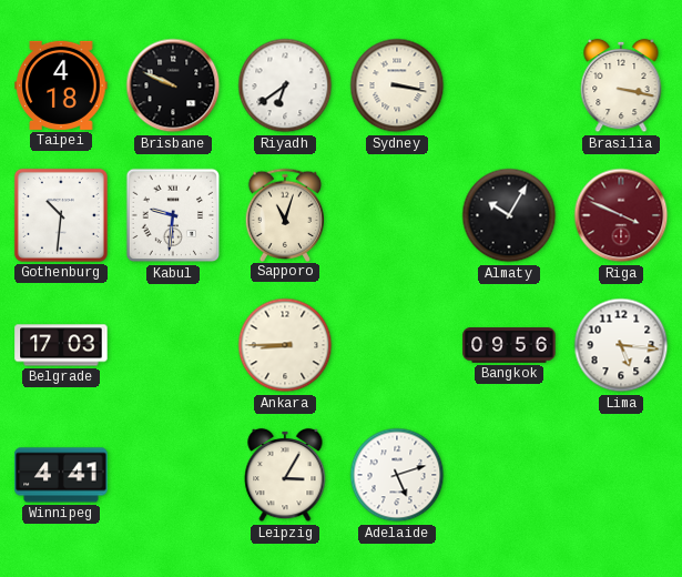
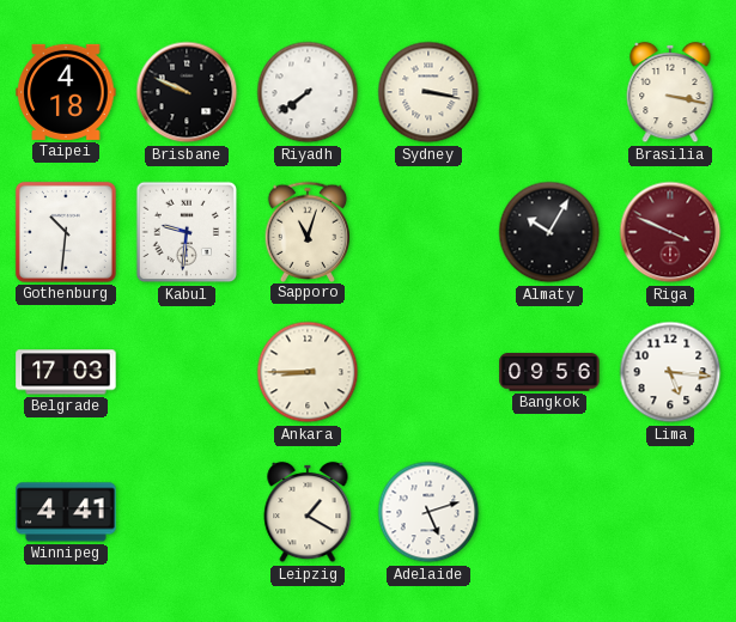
Riyadh: 6:39 -> 7:39 (308, 92)
Leipzig: 3:05 -> 1:20 (308, 512)
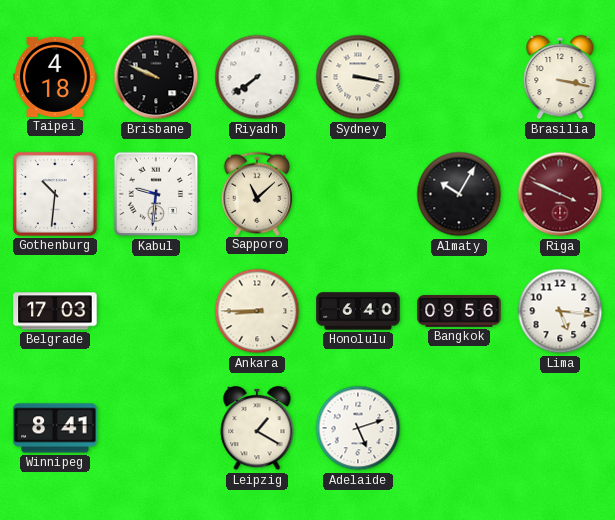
Sapporo: 11:03 -> 11:08 (257, 193)
Honolulu: none -> 6:40 (358, 311)
Winnipeg: 4:41 -> 8:41 (55, 428)
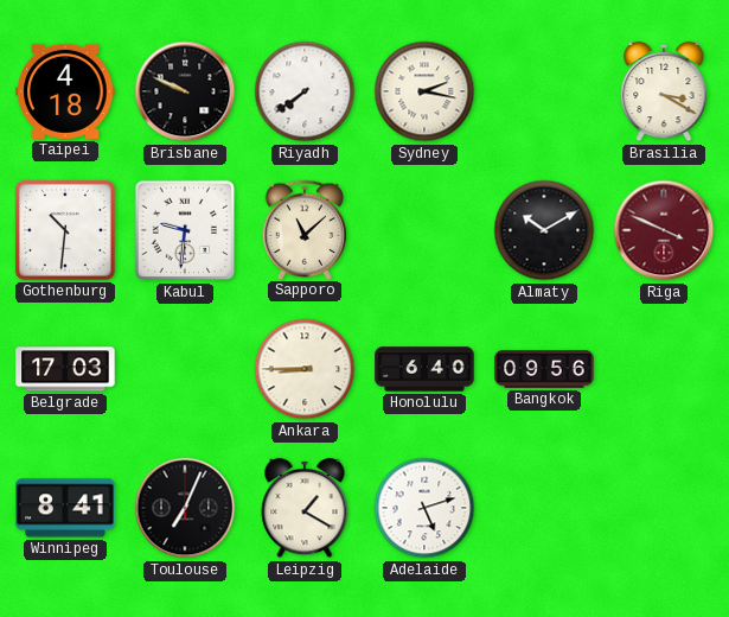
Sydney: 3:17 -> 2:17 (424, 91)
Brasilia: 3:17 -> 3:20 (664, 91)
Almaty: 10:05 -> 10:10 (544, 230)
Lima: 5:16 -> none (560, 311)
Toulouse: none -> 7:04 (185, 508)
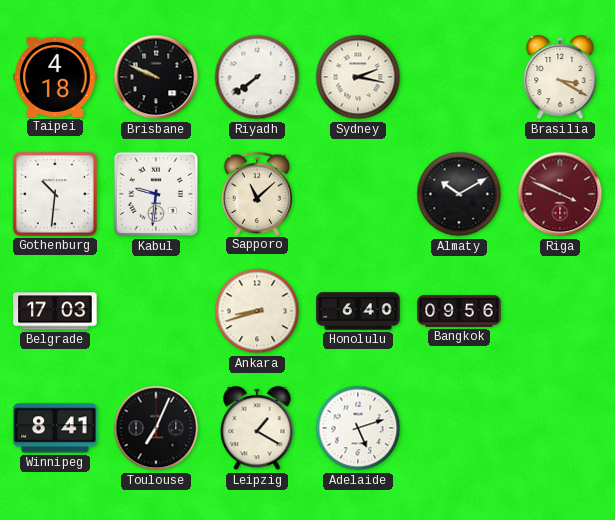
Ankara: 8:45 -> 8:42 (257, 311)
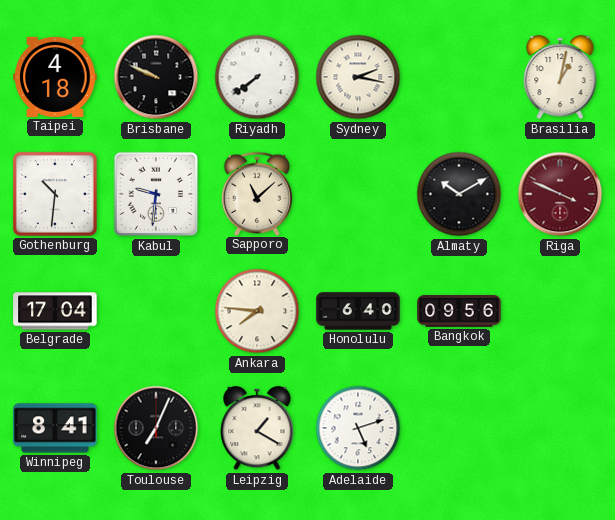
Brasilia: 3:20 -> 1:02 (560, 77)
Belgrade: 17:03 -> 17:04 (55, 311)
Ankara: 8:42 -> 7:46 (257, 311)
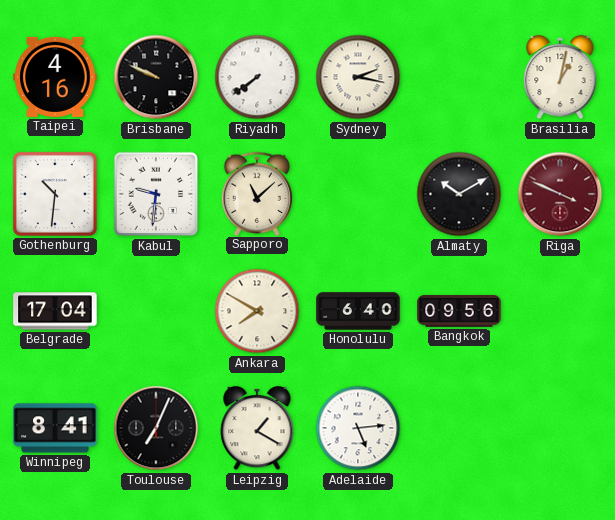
Taipei: 4:18 -> 4:16 (55, 77)
Ankara: 7:46 -> 7:50 (257, 311)
Adelaide: 5:12 -> 5:14 (358, 428)
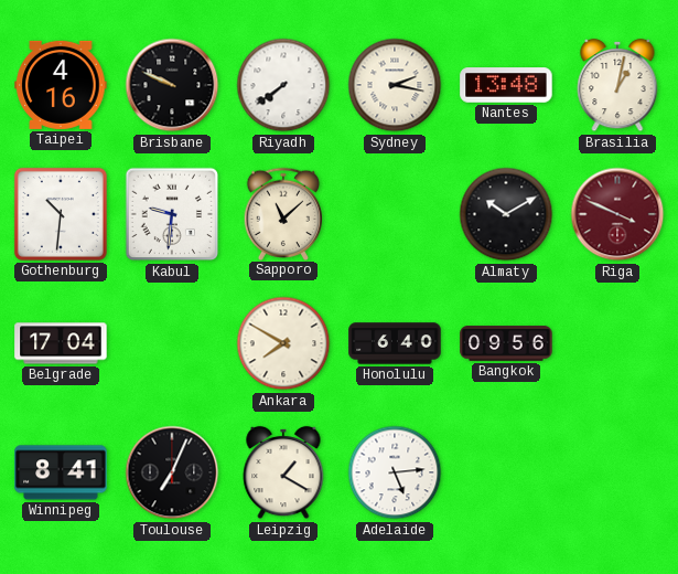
Nantes: none -> 13:48 (506, 85)
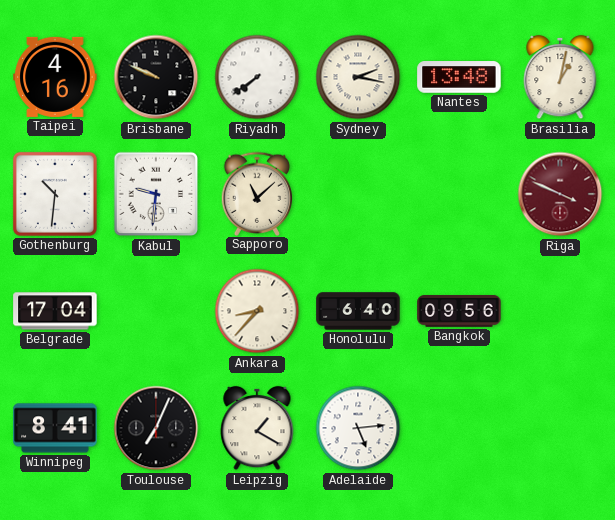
Almaty: 10:10 -> none (506, 214)
Ankara: 7:50 -> 8:37 (257, 311)
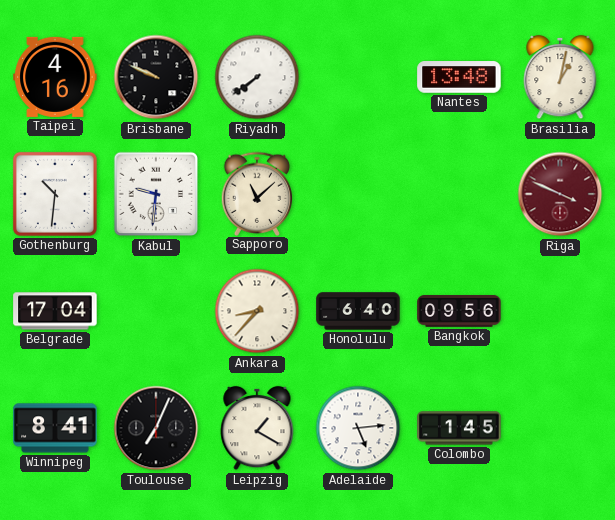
Sydney: 2:17 -> none (358, 77)
Colombo: none -> 1:45 (459, 428)
